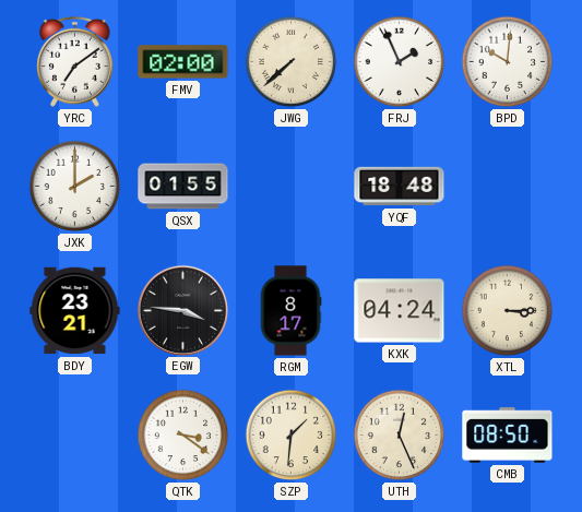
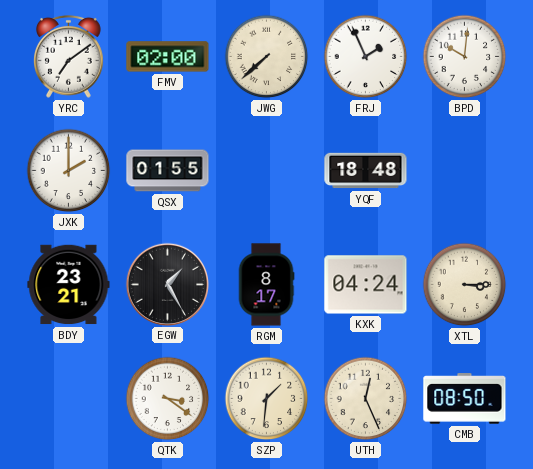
EGW: 3:46 -> 1:25 (167, 284)
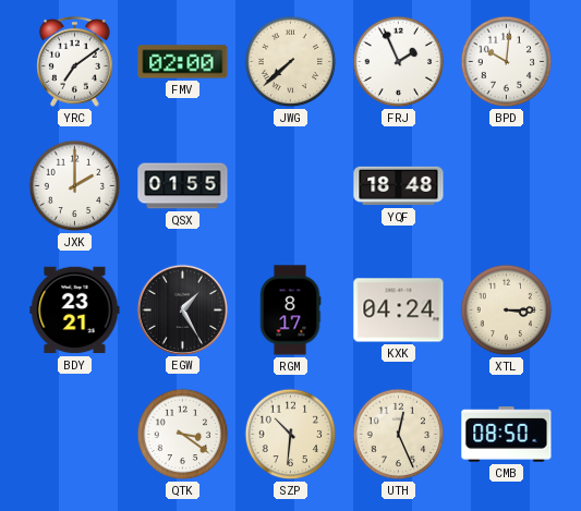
SZP: 1:31 -> 10:31 (291, 435)
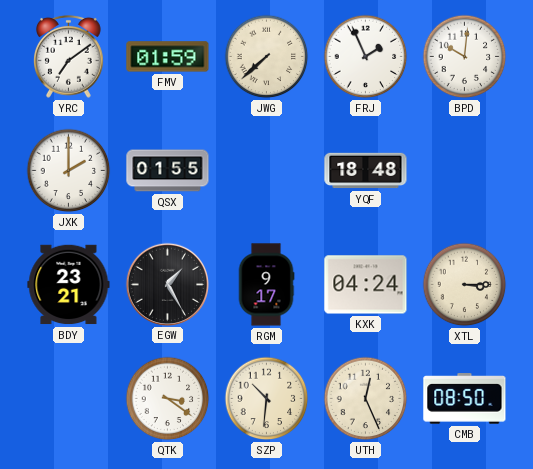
FMV: 02:00 -> 01:59 (168, 57)
RGM: 8:17 -> 9:17 (266, 285)
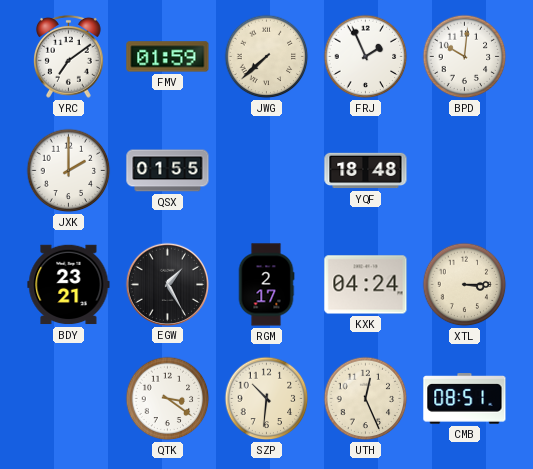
RGM: 9:17 -> 2:17 (266, 285)
CMB: 08:50 -> 08:51 (465, 399)
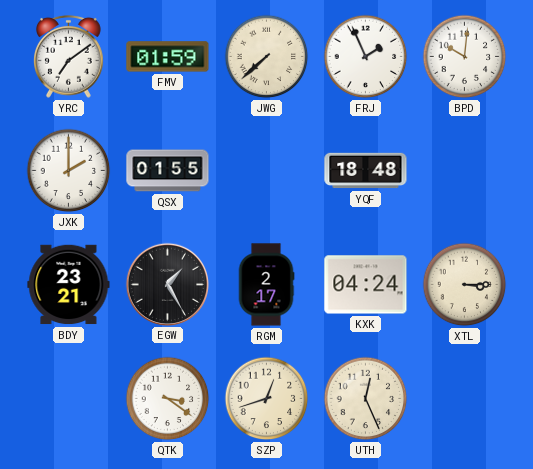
SZP: 10:31 -> 12:42 (267, 399)
CMB: 08:51 -> none (465, 399)
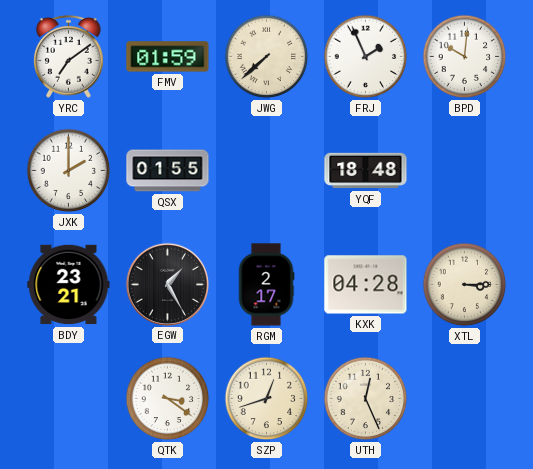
KXK: 04:24 -> 04:28 (366, 285)
